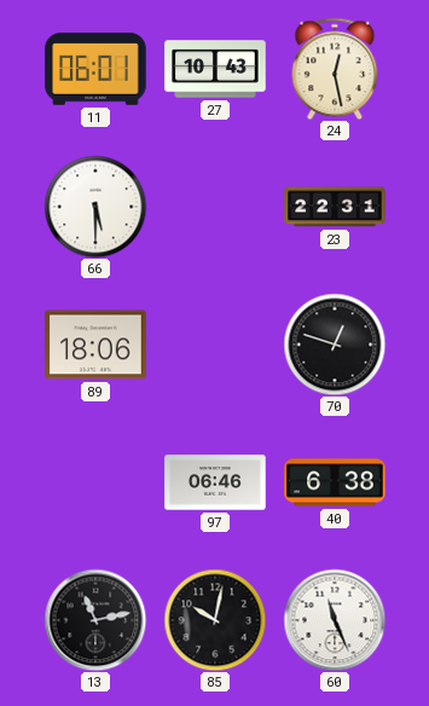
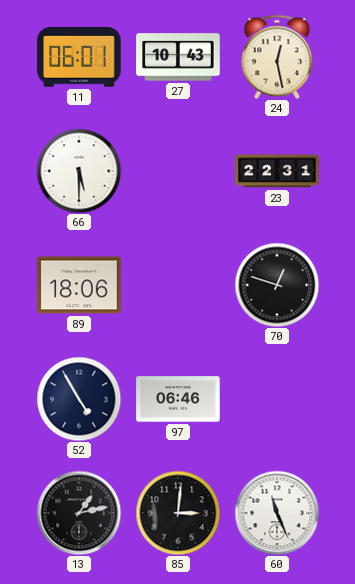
52: none -> 4:55 (79, 399)
40: 6:38 -> none (335, 482)
13: 11:13 -> 1:13 (79, 513)
85: 10:02 -> 3:01 (178, 513)
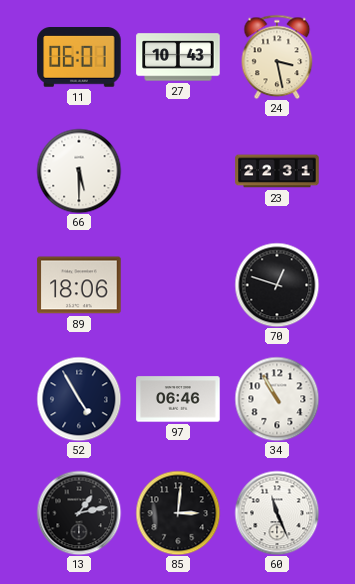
24: 12:28 -> 3:28 (277, 57)
34: none -> 10:55 (277, 399)
